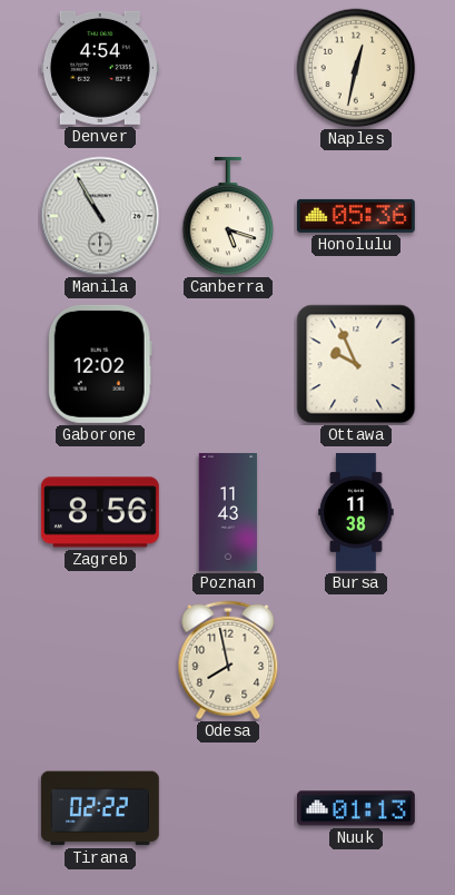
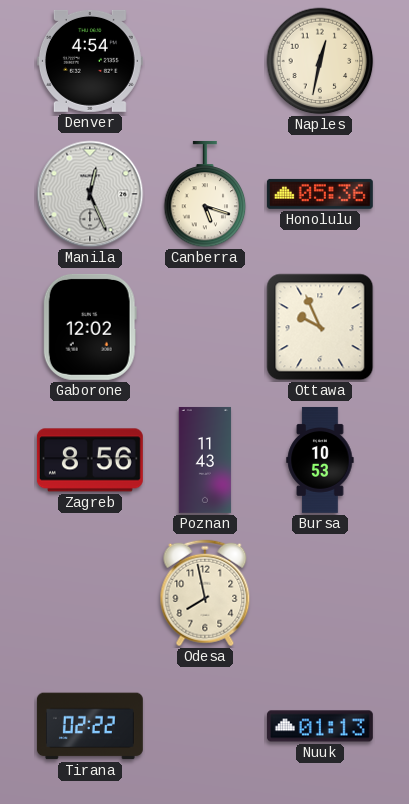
Manila: 10:55 -> 12:26 (90, 194)
Bursa: 11:38 -> 10:53 (320, 460)
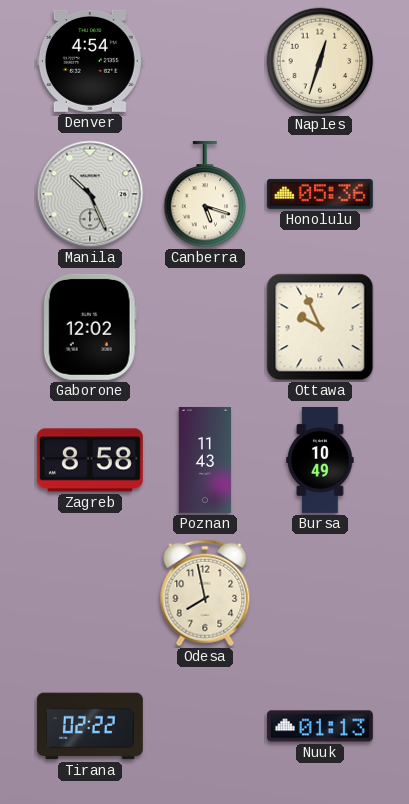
Naples: 12:32 -> 12:33 (320, 61)
Manila: 12:26 -> 10:26 (90, 194)
Zagreb: 8:56 -> 8:58 (90, 460)
Bursa: 10:53 -> 10:49 (320, 460)
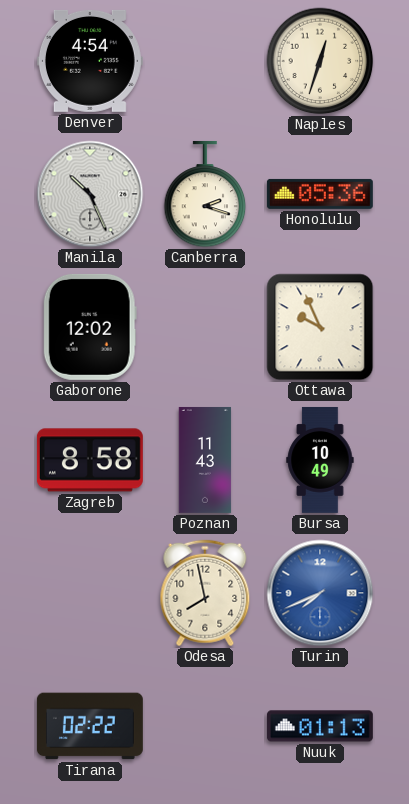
Canberra: 5:18 -> 2:18 (205, 194)
Turin: none -> 7:41 (320, 593)
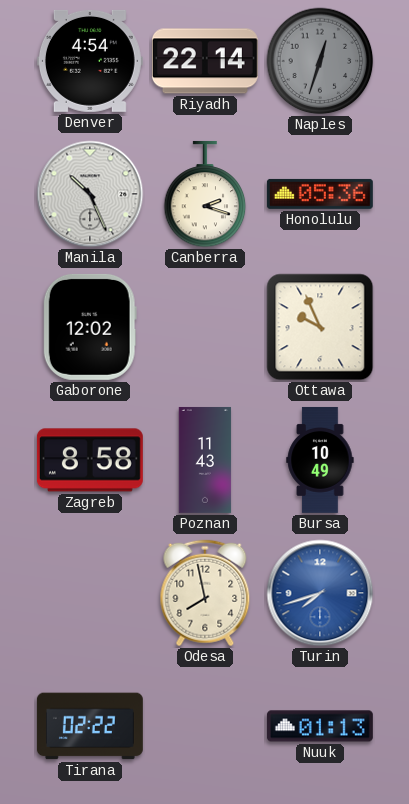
Riyadh: none -> 22:14 (205, 61)
Naples dial: cream -> grey (320, 61)
Turin: 7:41 -> 7:42 (320, 593)
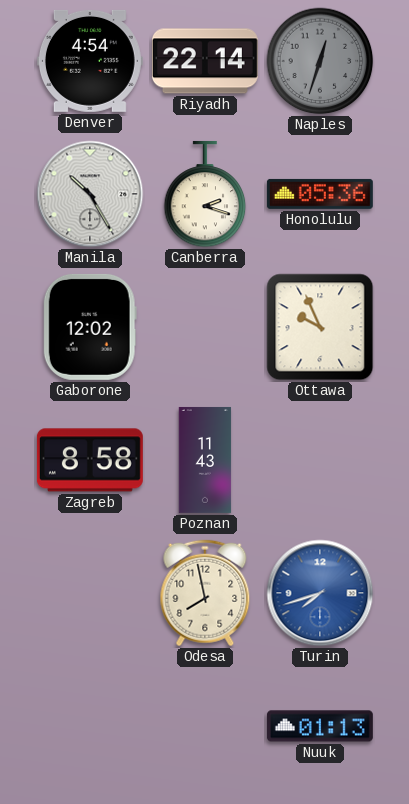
Manila: 10:26 -> 10:25 (90, 194)
Bursa: 10:49 -> none (320, 460)
Tirana: 02:22 -> none (90, 726)
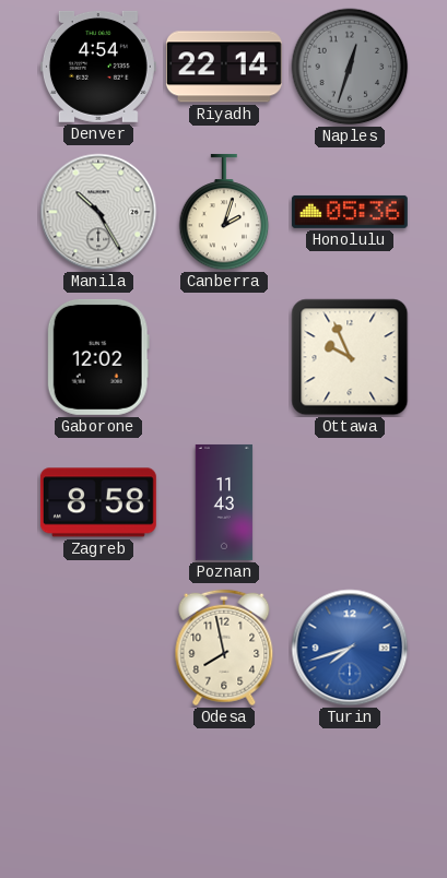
Canberra: 2:18 -> 2:03 (224, 212)
Nuuk: 01:13 -> none (320, 726)
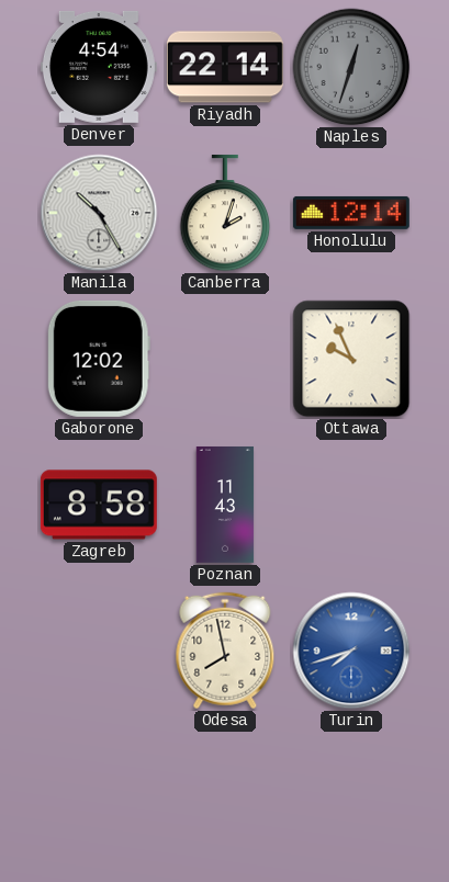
Honolulu: 05:36 -> 12:14 (351, 213)
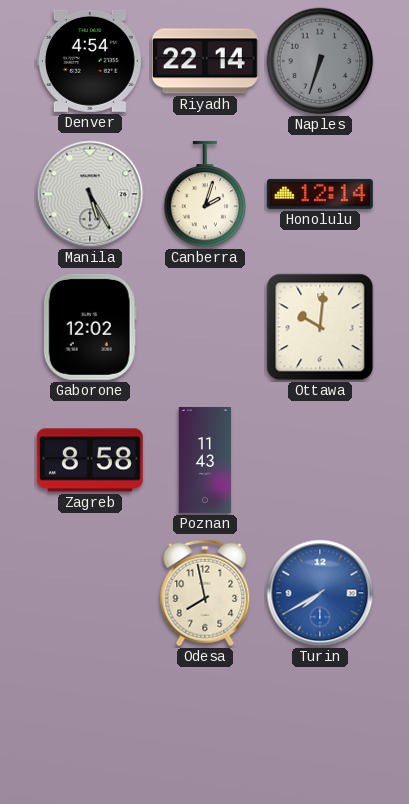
Naples: 12:33 -> 6:33 (320, 61)
Manila: 10:25 -> 5:25 (90, 194)
Ottawa: 9:56 -> 10:01 (320, 327)
Turin: 7:42 -> 7:40 (320, 593)
